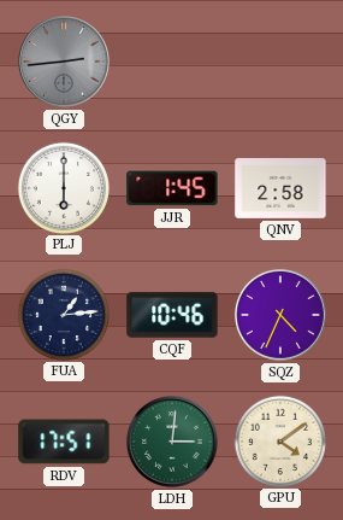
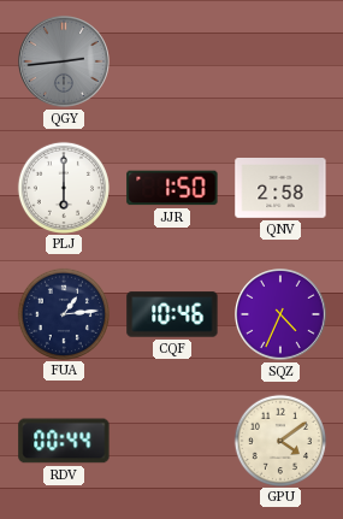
JJR: 1:45 -> 1:50 (172, 188)
RDV: 17:51 -> 00:44 (64, 441)
LDH: 3:01 -> none (173, 443)
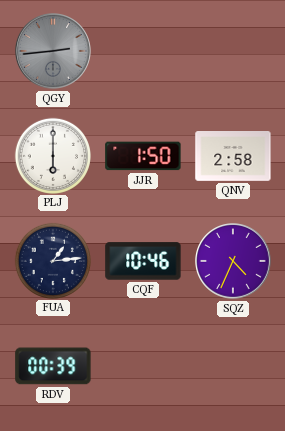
RDV: 00:44 -> 00:39 (53, 366)
GPU: 4:09 -> none (279, 440)
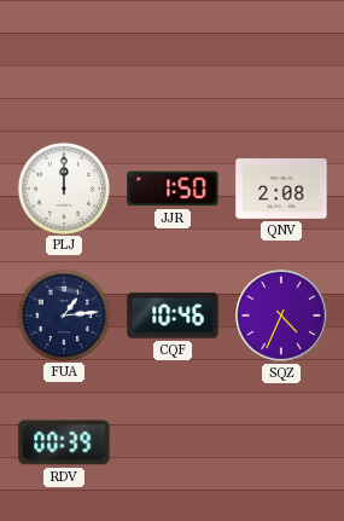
QGY: 2:44 -> none (54, 52)
PLJ: 6:00 -> 12:00 (63, 187)
QNV: 2:58 -> 2:08 (281, 190)
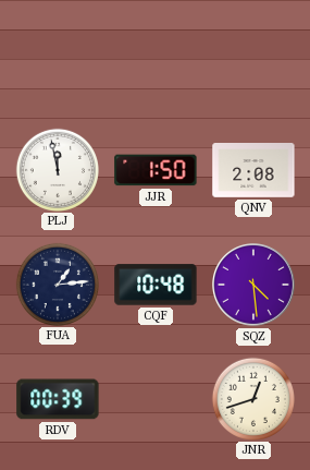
PLJ: 12:00 -> 11:58 (57, 169)
CQF: 10:46 -> 10:48 (156, 285)
SQZ: 4:34 -> 4:29 (255, 286)
JNR: none -> 12:42 (252, 398)
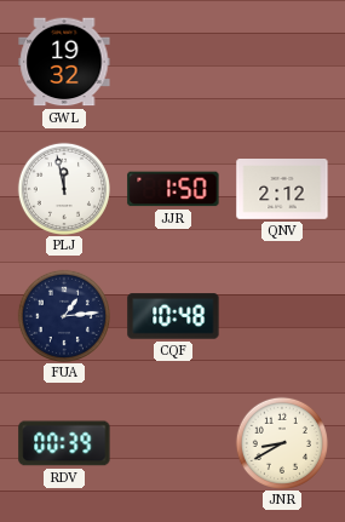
GWL: none -> 19:32 (64, 62)
QNV: 2:08 -> 2:12 (282, 190)
SQZ: 4:29 -> none (255, 286)
JNR: 12:42 -> 8:40 (281, 442)
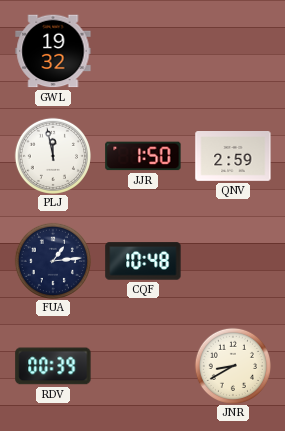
QNV: 2:12 -> 2:59 (233, 157)
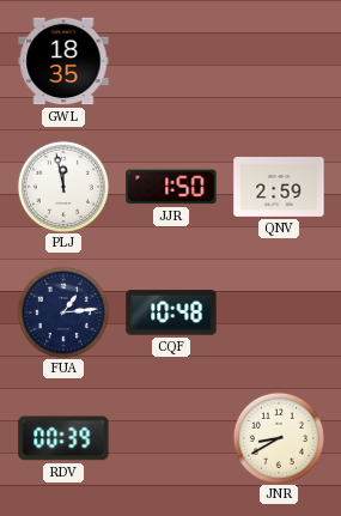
GWL: 19:32 -> 18:35 (63, 61)
